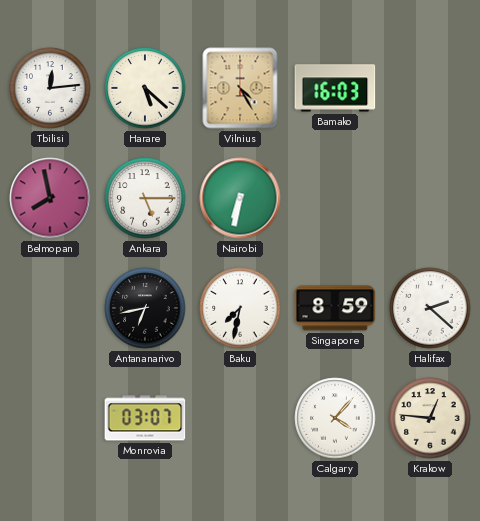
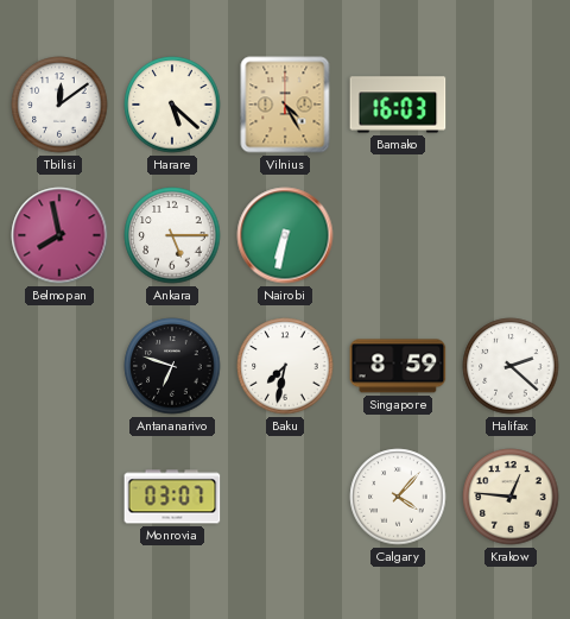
Tbilisi: 12:14 -> 12:09 (59, 105)
Antananarivo: 6:43 -> 6:48 (172, 366)
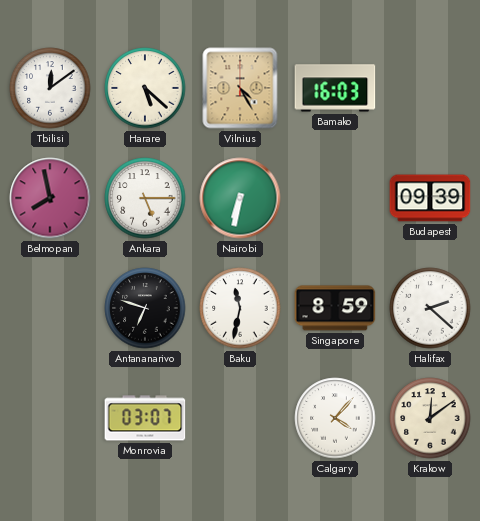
Budapest: none -> 09:39 (430, 198)
Baku: 7:32 -> 11:32 (240, 308)
Krakow: 12:46 -> 12:09 (430, 418)
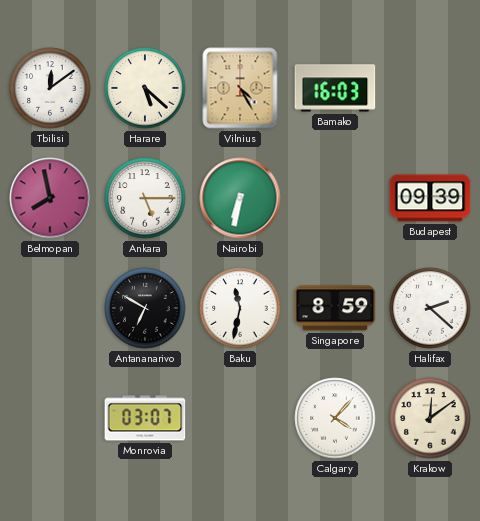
Antananarivo: 6:48 -> 6:50 (145, 308)
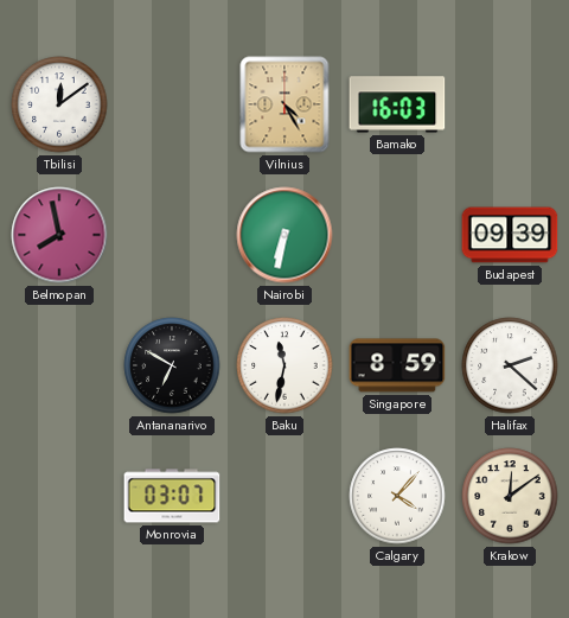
Harare: 5:22 -> none (145, 88)
Ankara: 5:15 -> none (145, 198)
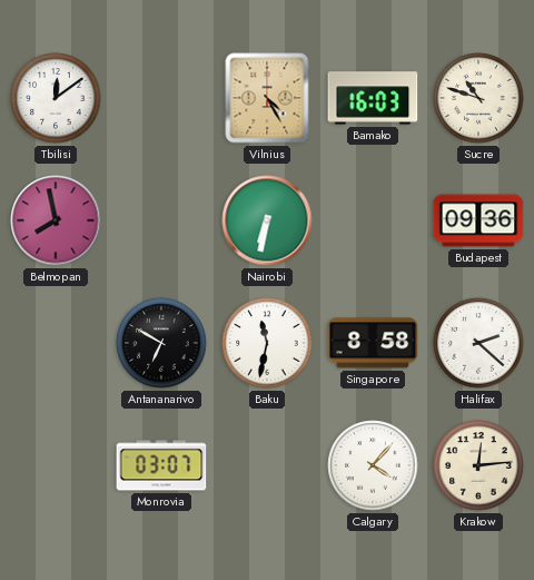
Sucre: none -> 10:48 (478, 98)
Budapest: 09:39 -> 09:36 (478, 220)
Singapore: 8:59 -> 8:58 (373, 343)
Krakow: 12:09 -> 12:14 (478, 465)
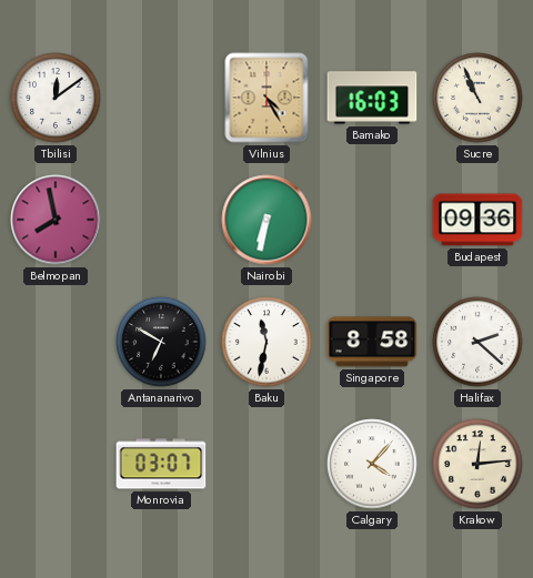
Sucre: 10:48 -> 10:56 (477, 98)
